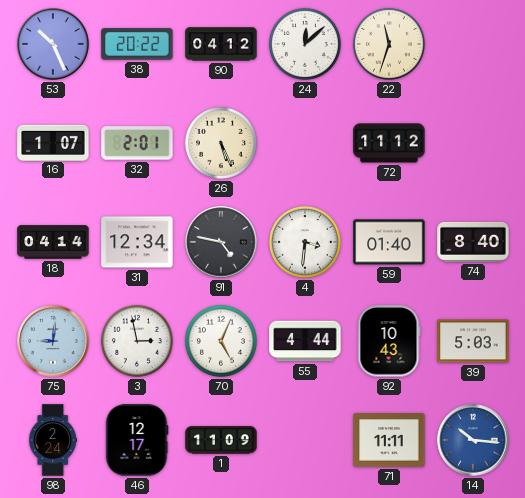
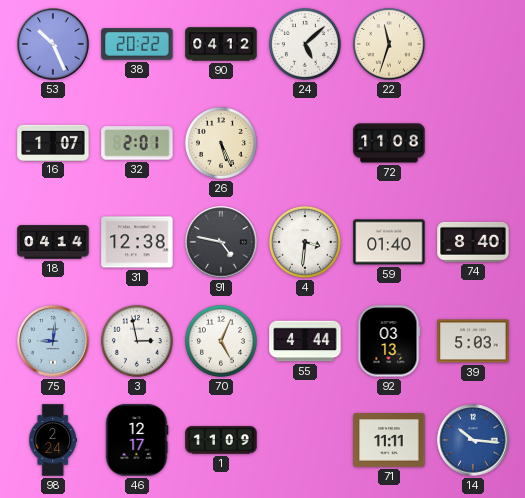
24: 12:08 -> 5:08 (305, 44)
72: 11:12 -> 11:08 (389, 143)
31: 12:34 -> 12:38 (137, 242)
92: 10:43 -> 03:13 (389, 341)
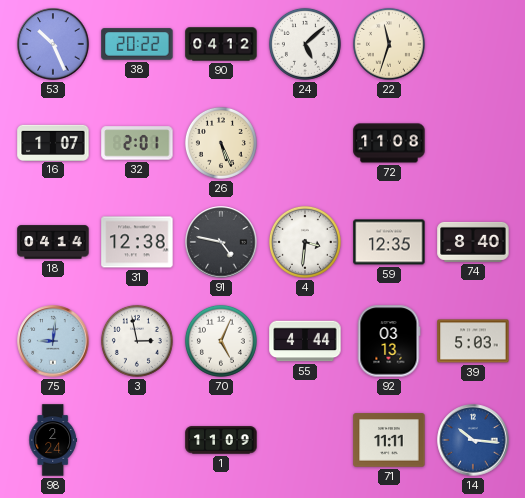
59: 01:40 -> 12:35 (389, 242)
46: 12:17 -> none (137, 440)
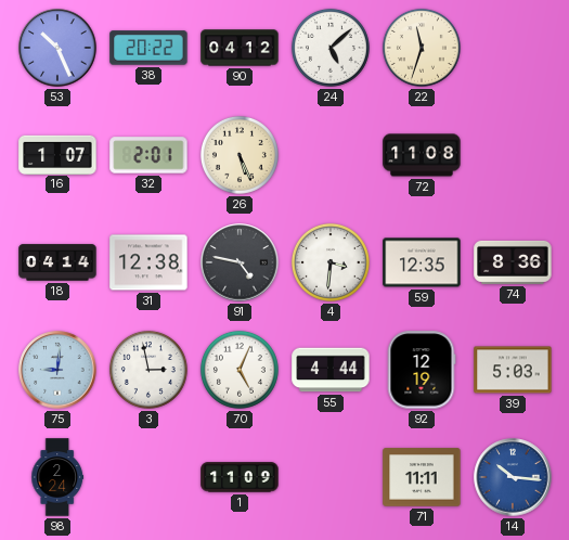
74: 8:40 -> 8:36 (513, 262)
92: 03:13 -> 12:19 (422, 370)
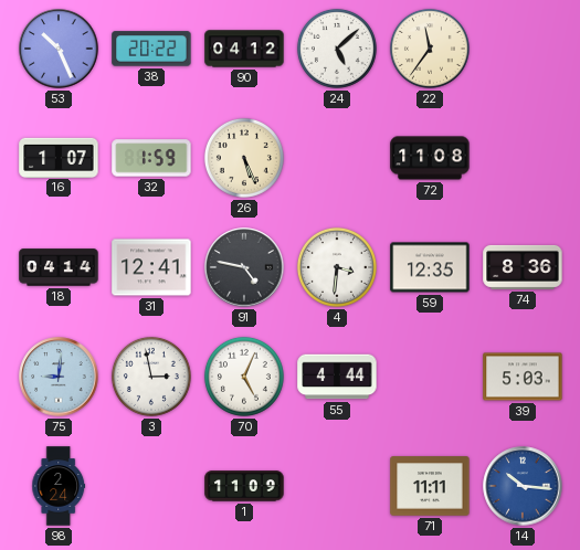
22: 11:33 -> 11:36 (430, 49)
32: 2:01 -> 1:59 (151, 158)
31: 12:38 -> 12:41 (151, 267)
92: 12:19 -> none (422, 370)
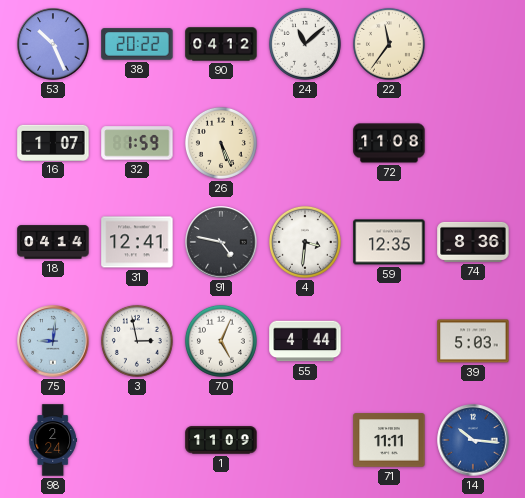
24: 5:08 -> 11:08 (305, 44)
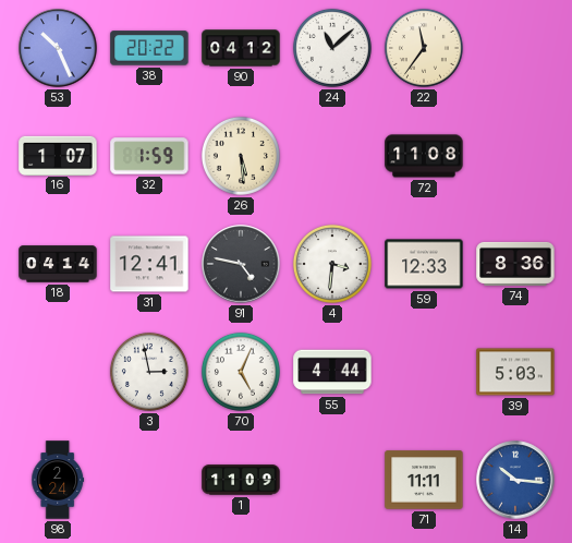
26: 5:26 -> 5:29 (241, 156)
59: 12:35 -> 12:33 (424, 264)
75: 9:01 -> none (53, 341)
